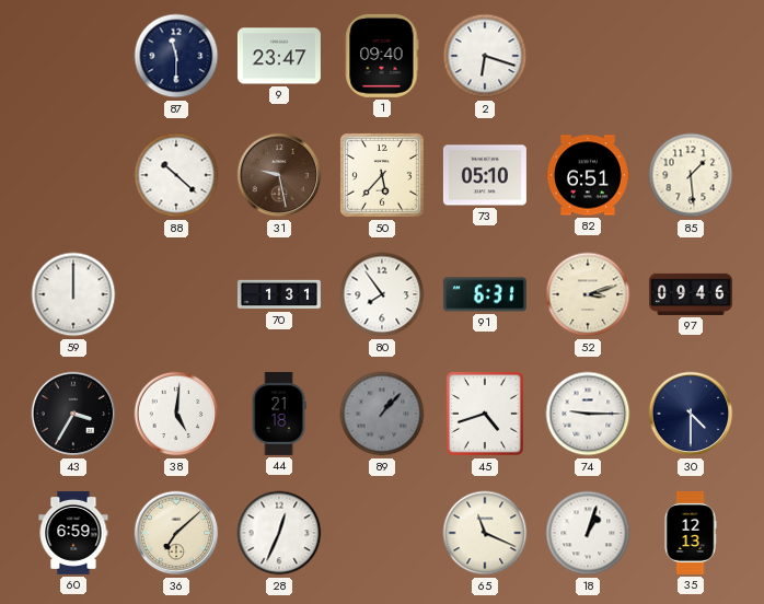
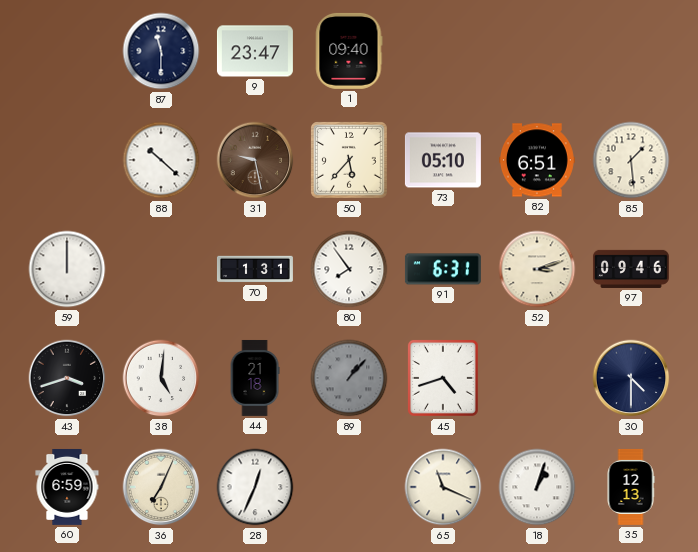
2: 6:18 -> none (485, 56)
43: 3:35 -> 3:42 (67, 378)
74: 9:15 -> none (588, 414)
36: 7:08 -> 7:04 (161, 487)
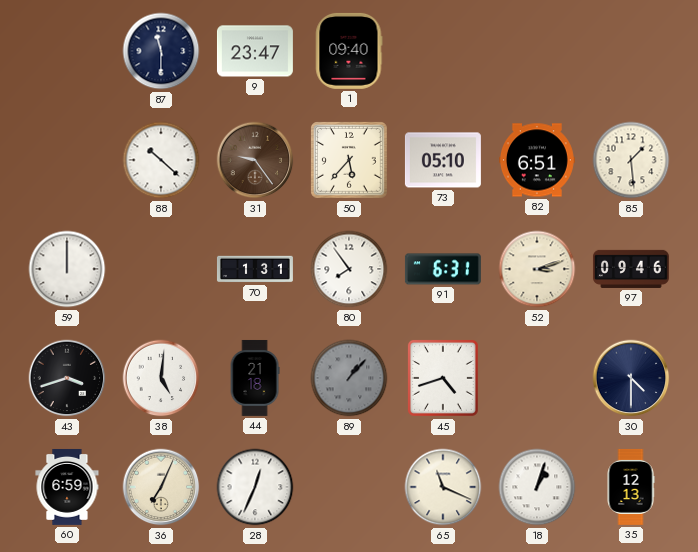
31: 9:28 -> 9:24 (255, 160)
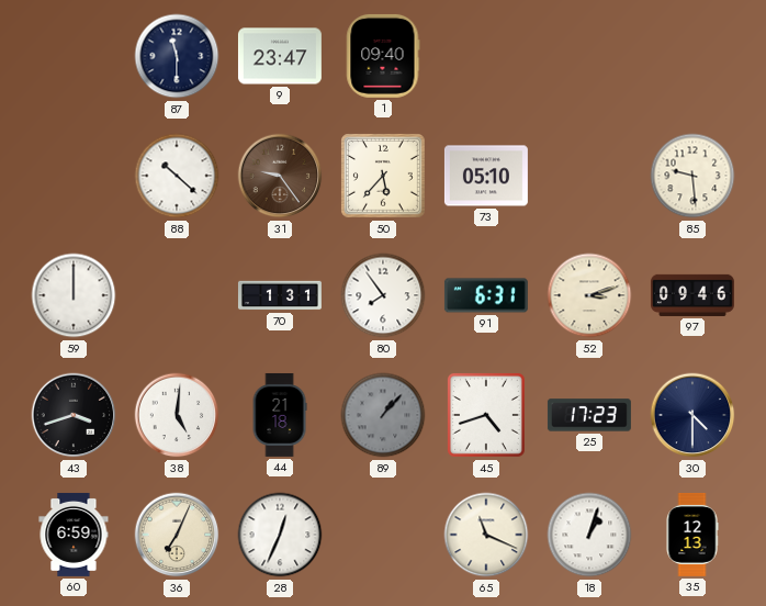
82: 6:51 -> none (537, 160)
85: 1:29 -> 9:29 (692, 176)
25: none -> 17:23 (589, 415)
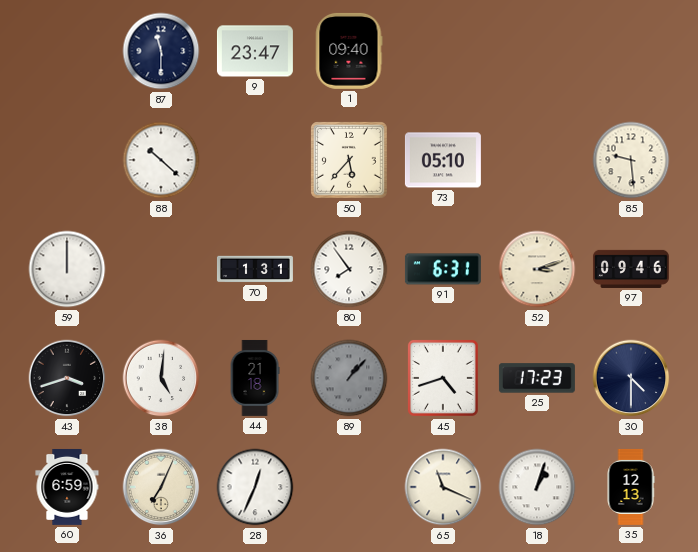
31: 9:24 -> none (280, 176)
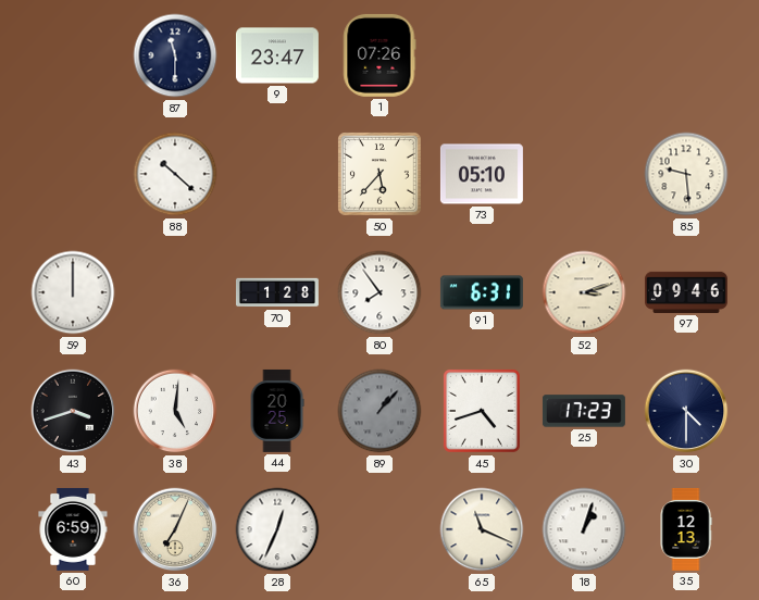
1: 09:40 -> 07:26 (379, 55)
70: 1:31 -> 1:28 (277, 292)
44: 21:18 -> 20:25 (277, 411)
